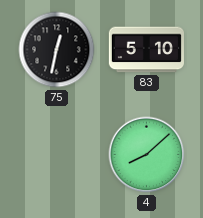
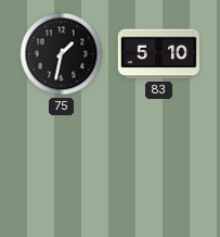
75: 12:32 -> 1:32 (62, 54)
4: 8:08 -> none (147, 155)
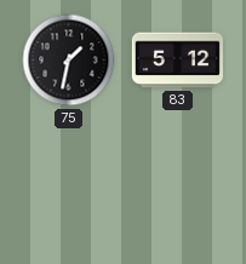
83: 5:10 -> 5:12 (177, 61)
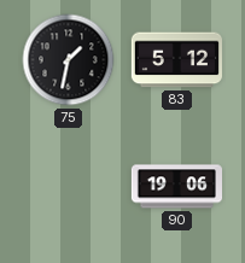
90: none -> 19:06 (176, 187)
